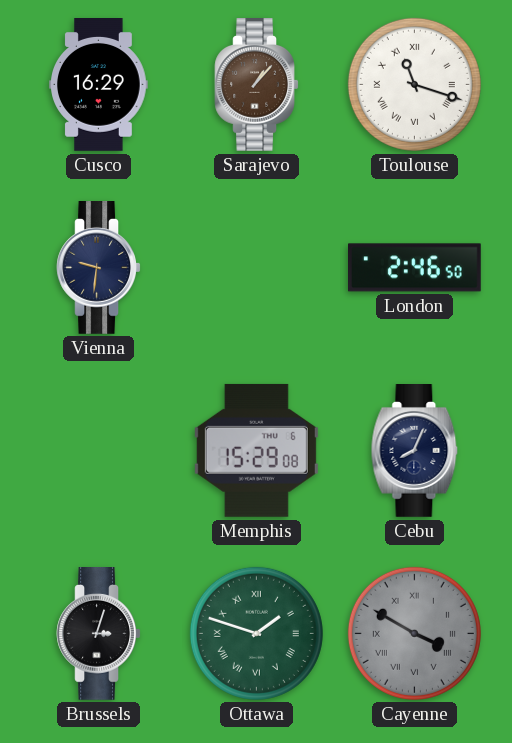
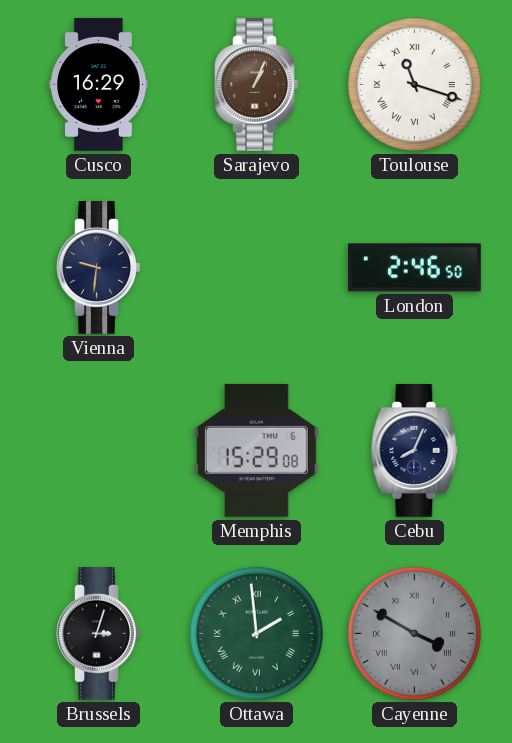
Sarajevo: 1:07 -> 1:04 (257, 85)
Ottawa: 1:48 -> 1:59 (256, 633)
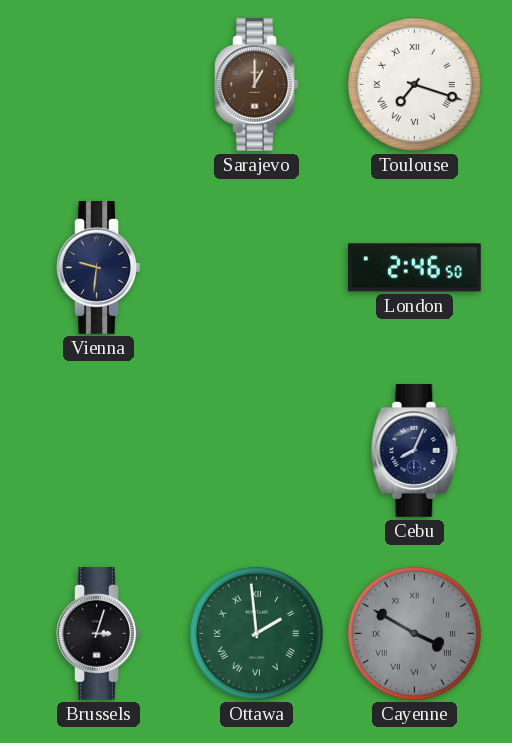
Cusco: 16:29 -> none (99, 85)
Sarajevo: 1:04 -> 1:00 (257, 85)
Toulouse: 11:18 -> 7:18 (414, 84)
Memphis: 15:29 -> none (256, 450)
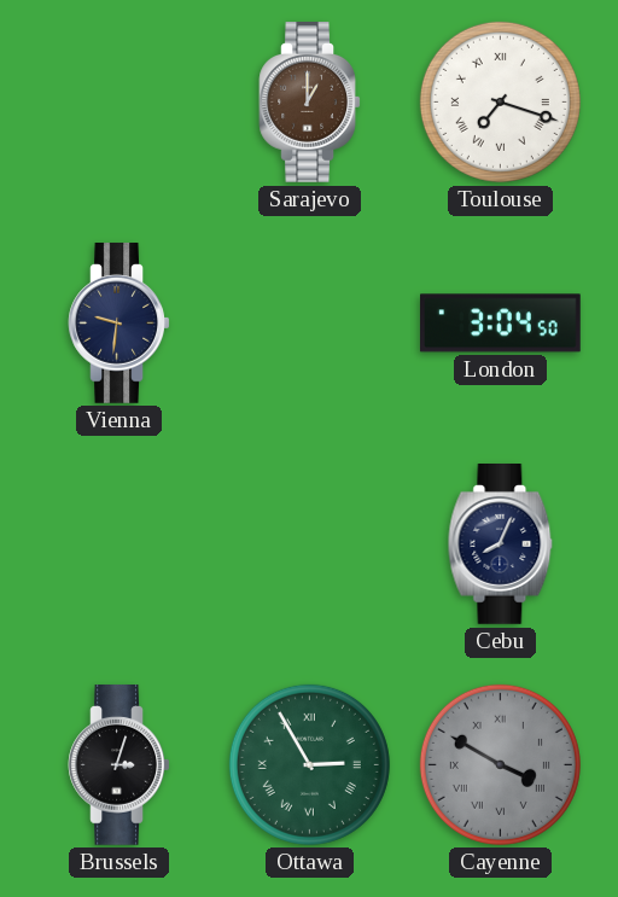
London: 2:46 -> 3:04 (501, 324)
Ottawa: 1:59 -> 2:55 (309, 764)
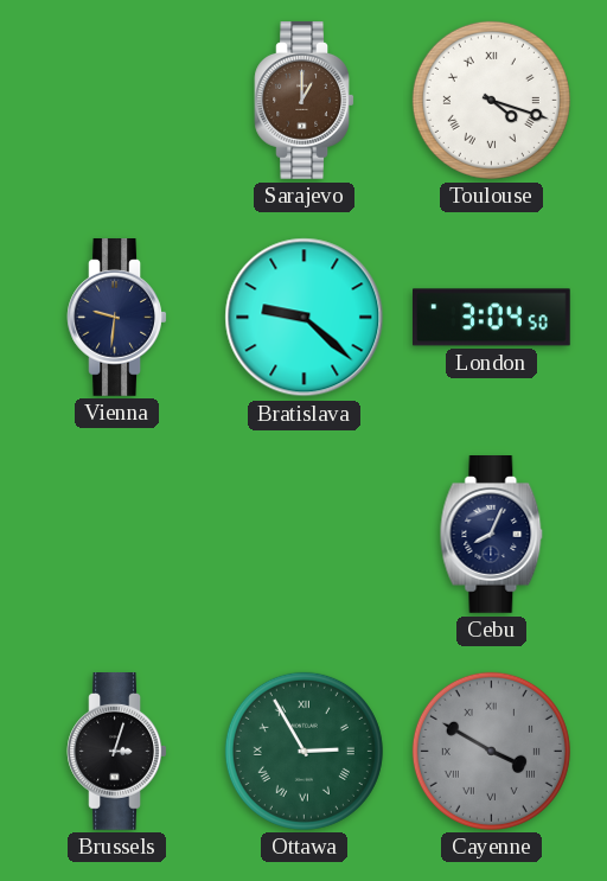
Toulouse: 7:18 -> 4:18 (491, 100)
Bratislava: none -> 9:22 (305, 318)
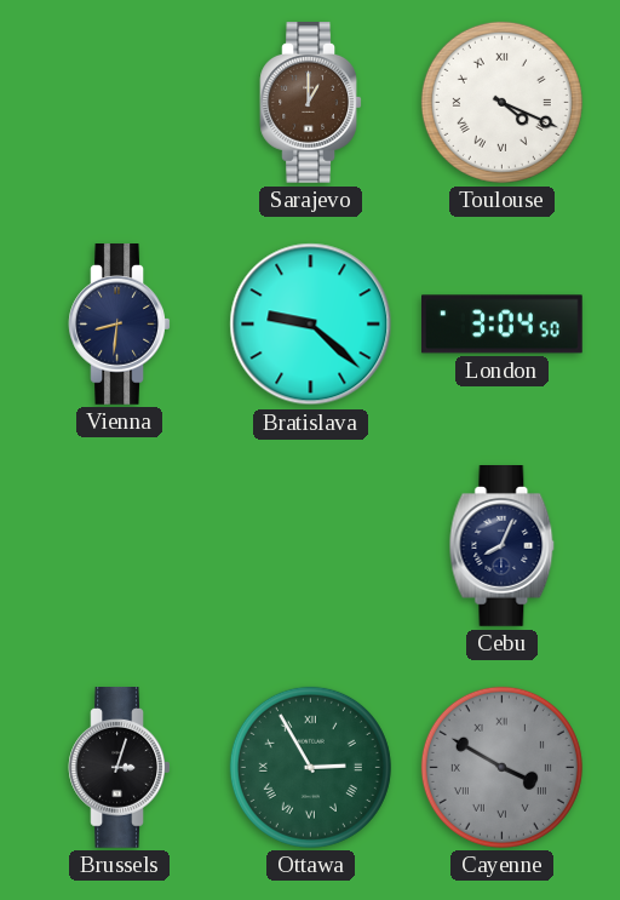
Toulouse: 4:18 -> 4:19 (501, 102)
Vienna: 9:31 -> 8:31 (120, 325)
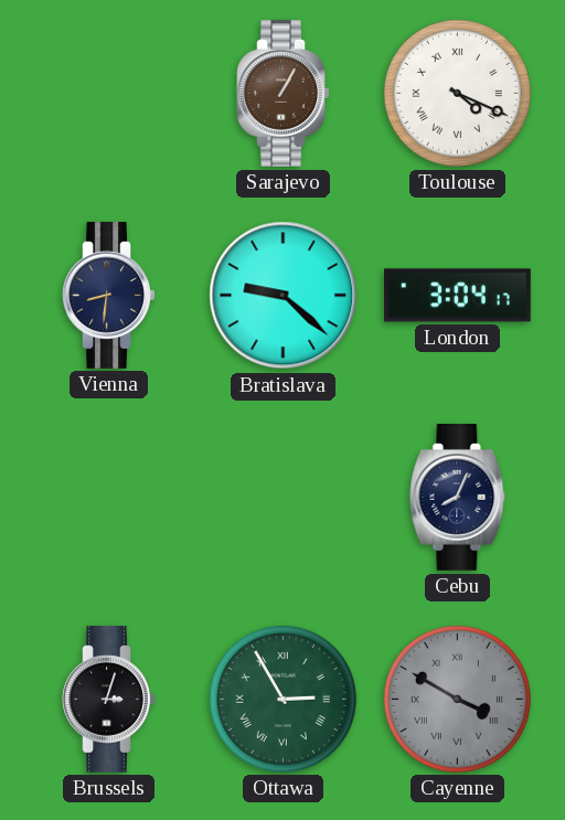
Sarajevo: 1:00 -> 1:05 (284, 94)
London: 3:04:50 -> 3:04:17 (458, 296)
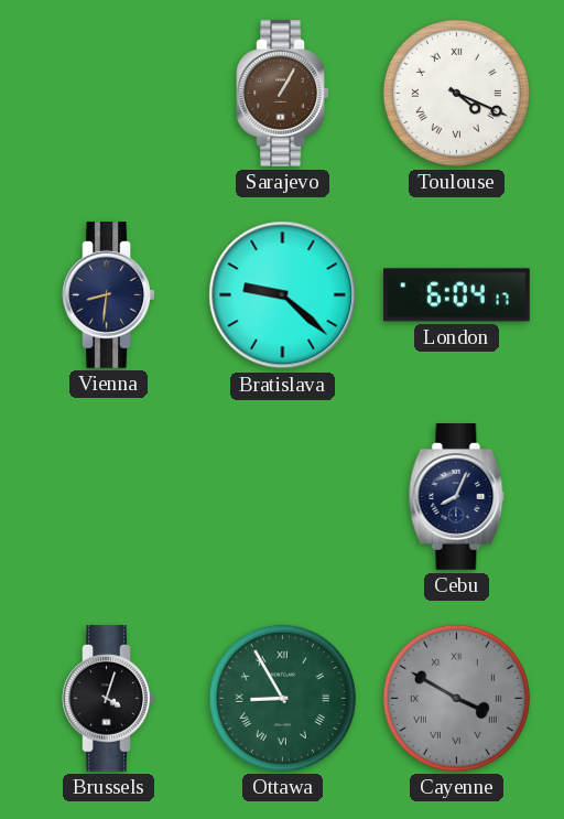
London: 3:04 -> 6:04 (457, 295)
Brussels: 3:03 -> 4:03 (109, 699)
Ottawa: 2:55 -> 8:55 (282, 698)
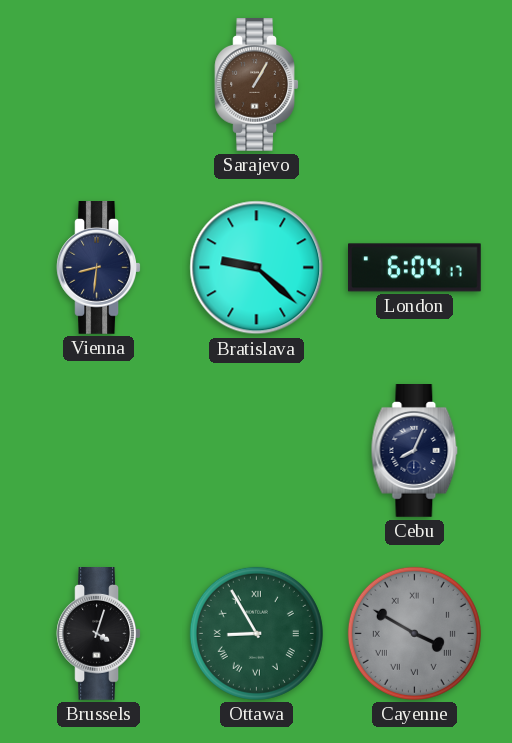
Toulouse: 4:19 -> none (456, 93)
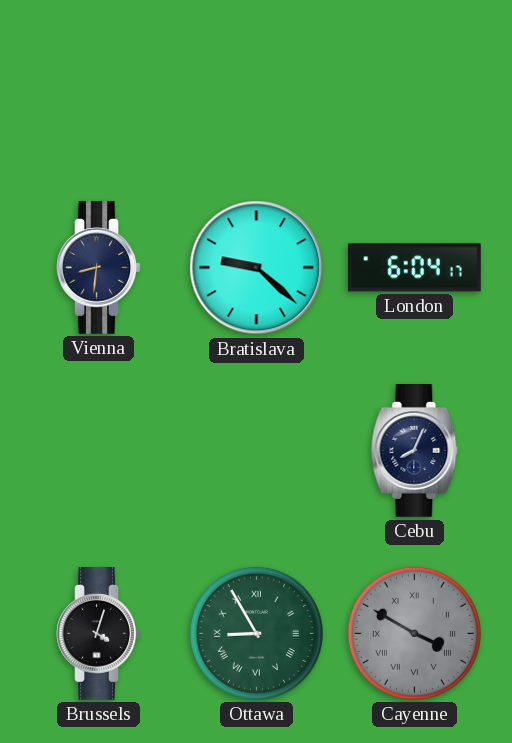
Sarajevo: 1:05 -> none (257, 85)
